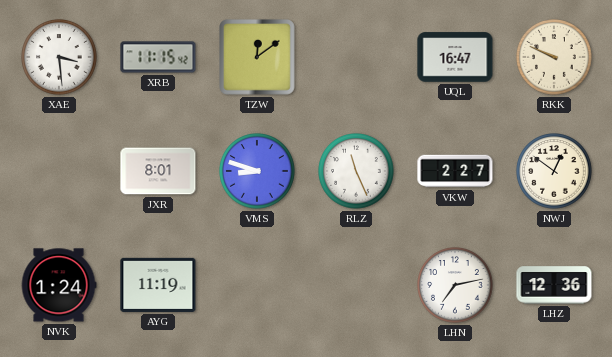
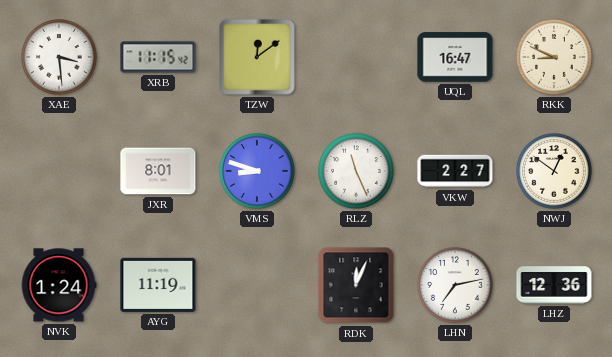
RKK: 9:49 -> 8:49 (554, 57)
RDK: none -> 12:04 (356, 285)
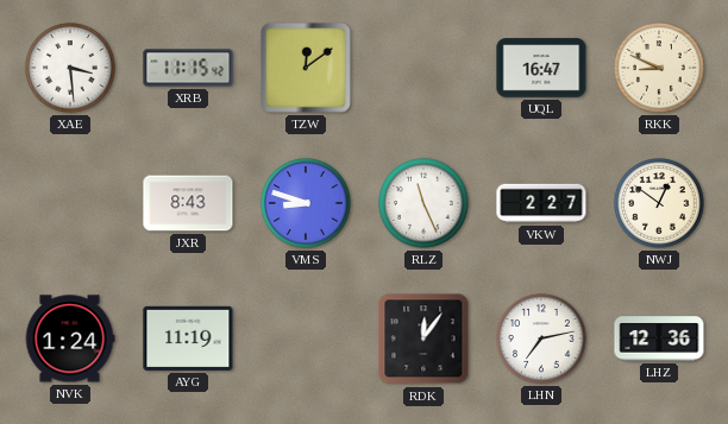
JXR: 8:01 -> 8:43 (188, 203)
RDK: 12:04 -> 12:06 (423, 338)
